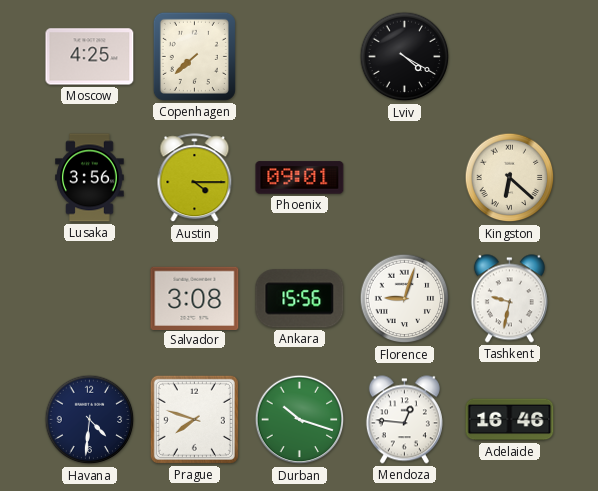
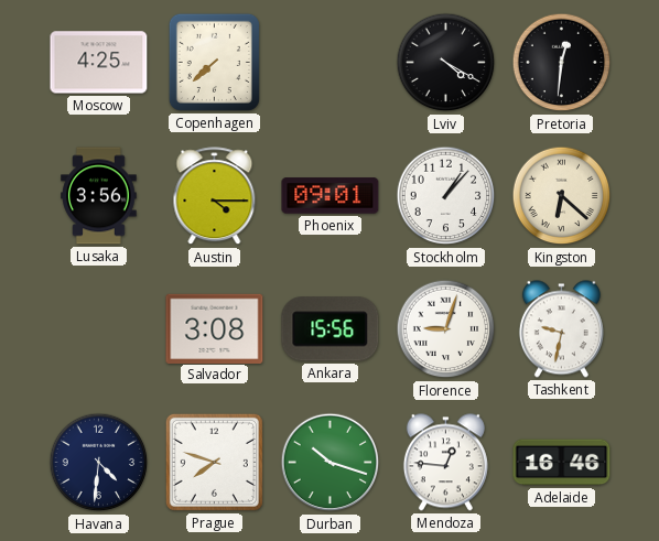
Pretoria: none -> 12:31 (562, 63)
Stockholm: none -> 1:07 (446, 196)
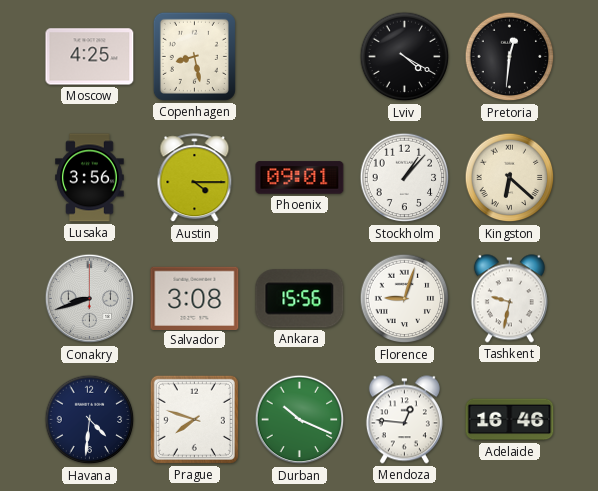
Copenhagen: 7:38 -> 8:28 (194, 56)
Conakry: none -> 8:42 (90, 299)
Durban: 10:18 -> 10:19 (300, 420)
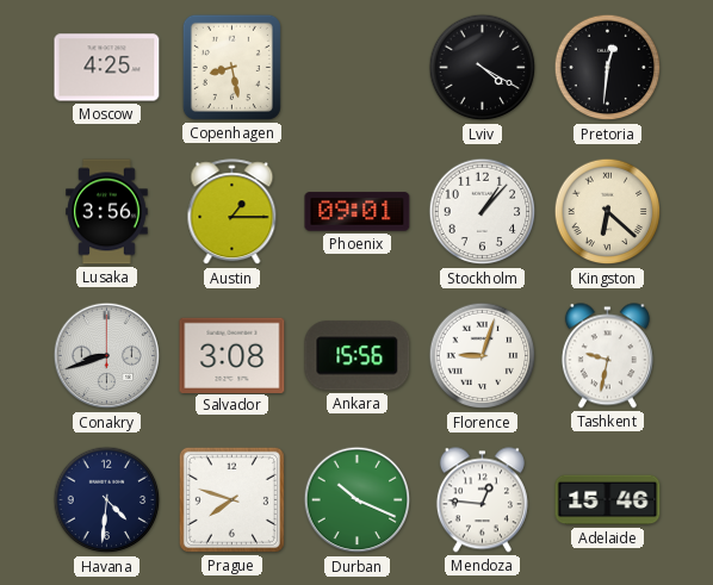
Austin: 4:15 -> 1:15 (232, 212)
Adelaide: 16:46 -> 15:46 (608, 500)
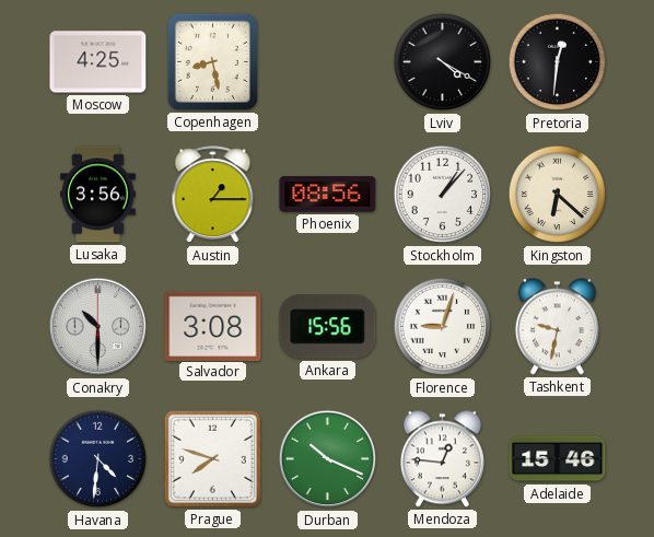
Phoenix: 09:01 -> 08:56 (328, 195)
Conakry: 8:42 -> 10:30 (98, 327)
